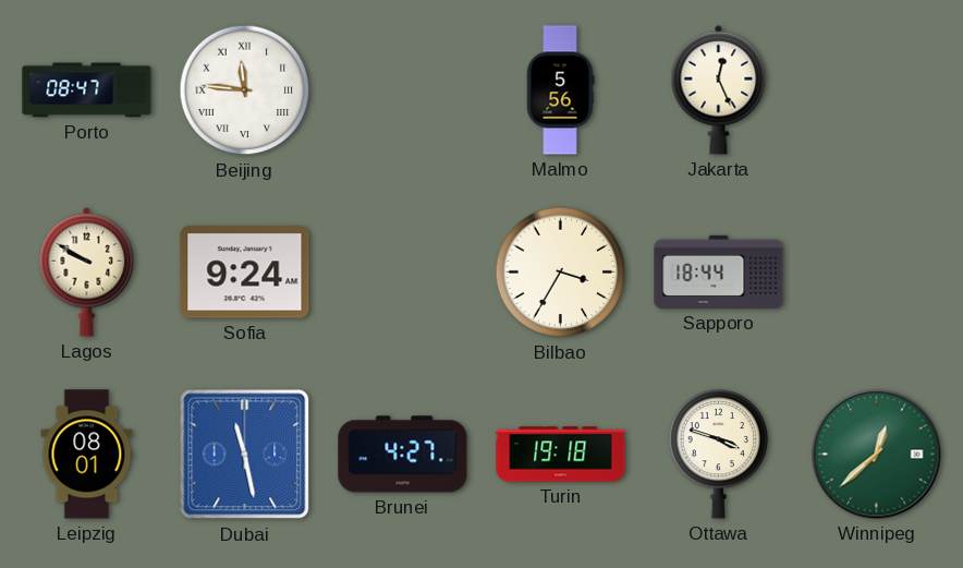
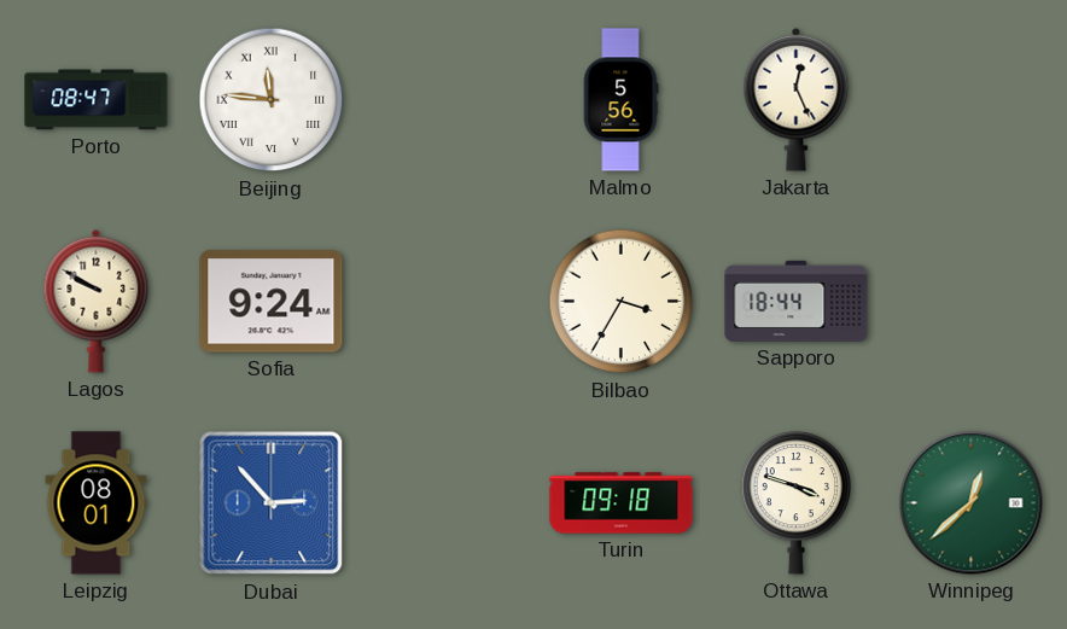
Dubai: 11:28 -> 2:53 (272, 503)
Brunei: 4:27 -> none (403, 455)
Turin: 19:18 -> 09:18 (622, 503)
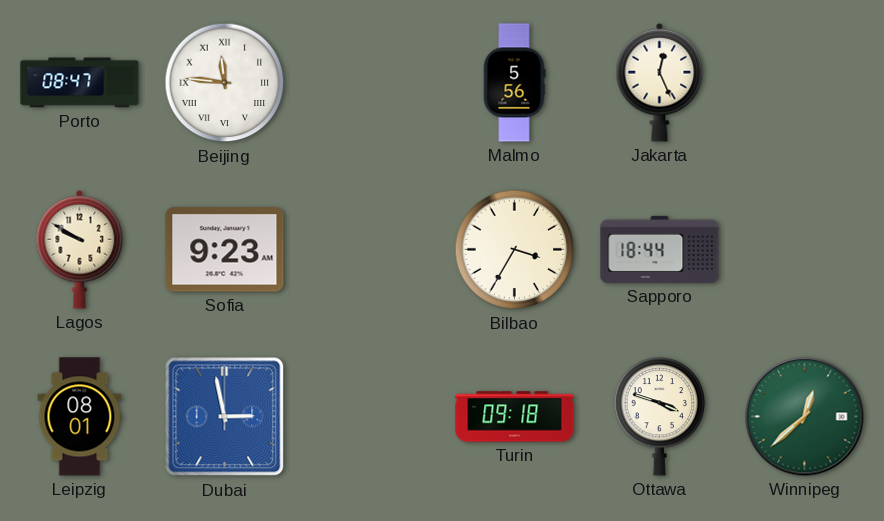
Sofia: 9:24 -> 9:23 (225, 250)
Dubai: 2:53 -> 2:58 (225, 417)
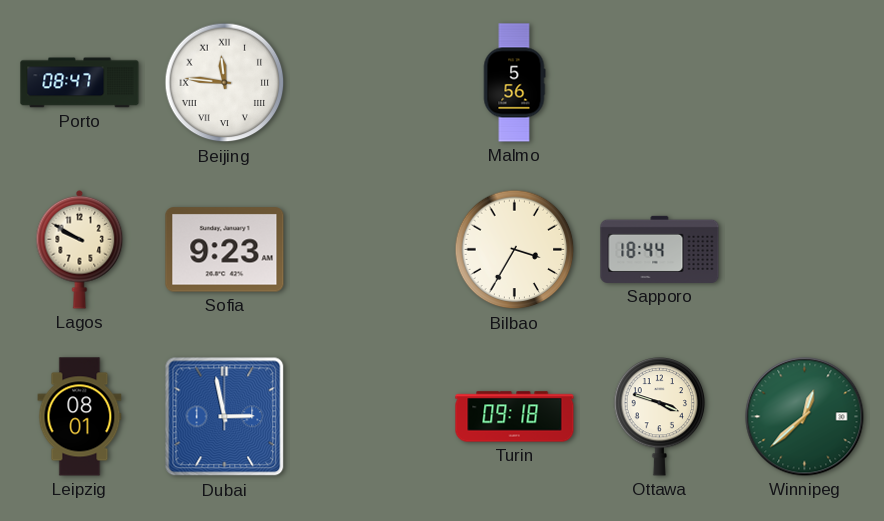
Jakarta: 12:26 -> none (660, 82)
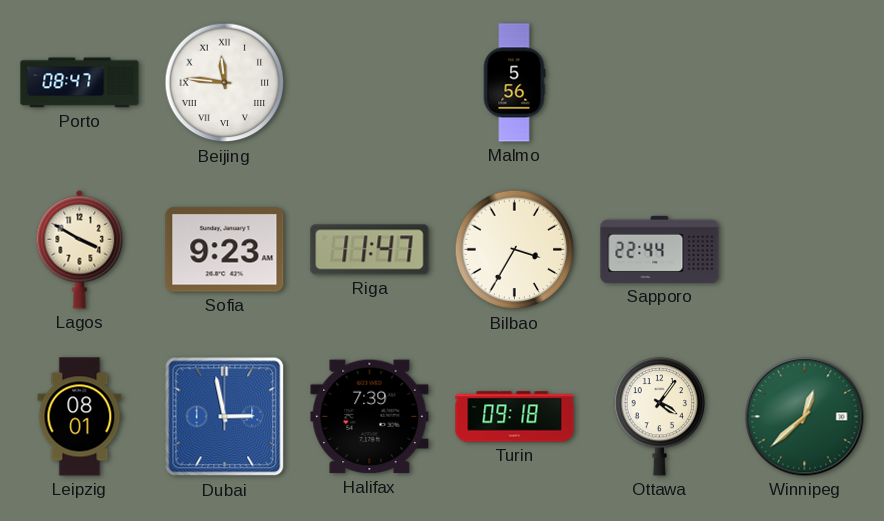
Lagos: 9:50 -> 3:50 (80, 249)
Riga: none -> 11:47 (370, 250)
Sapporo: 18:44 -> 22:44 (660, 249)
Halifax: none -> 7:39 (370, 417)
Ottawa: 3:48 -> 4:06 (660, 416)
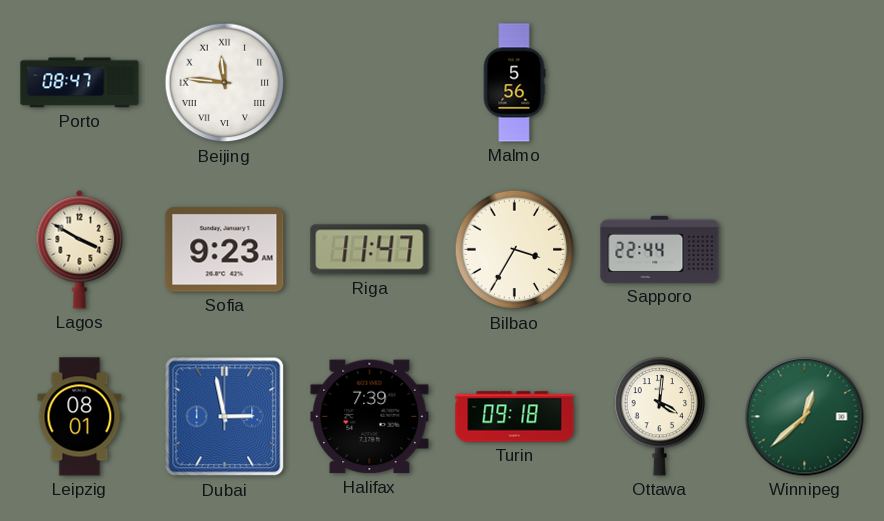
Ottawa: 4:06 -> 4:01 (660, 416)
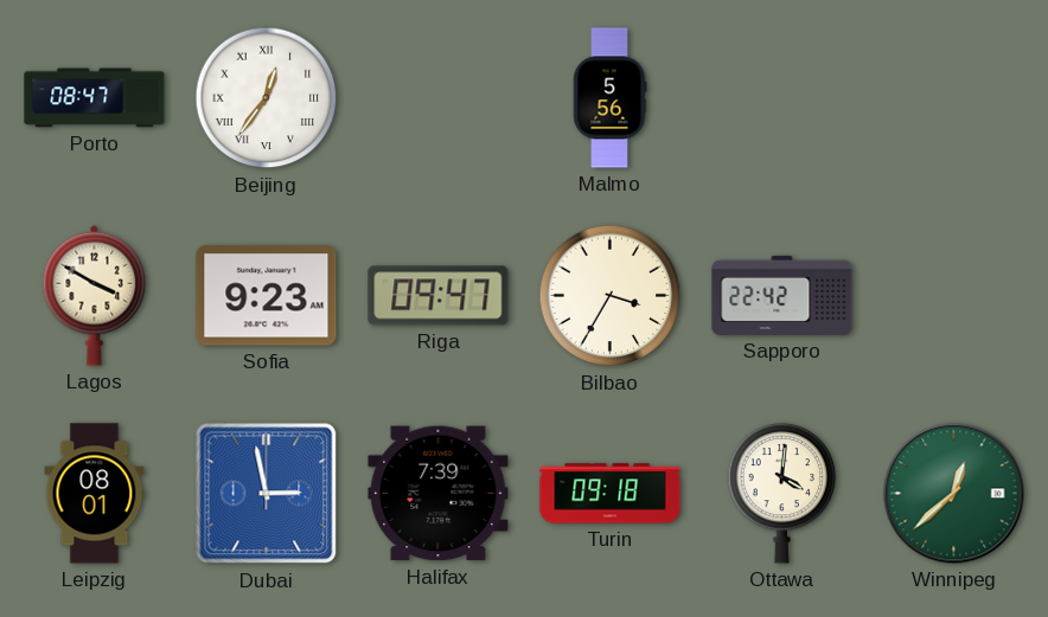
Beijing: 11:46 -> 12:36 (267, 98)
Riga: 11:47 -> 09:47 (439, 296)
Sapporo: 22:44 -> 22:42 (782, 295)
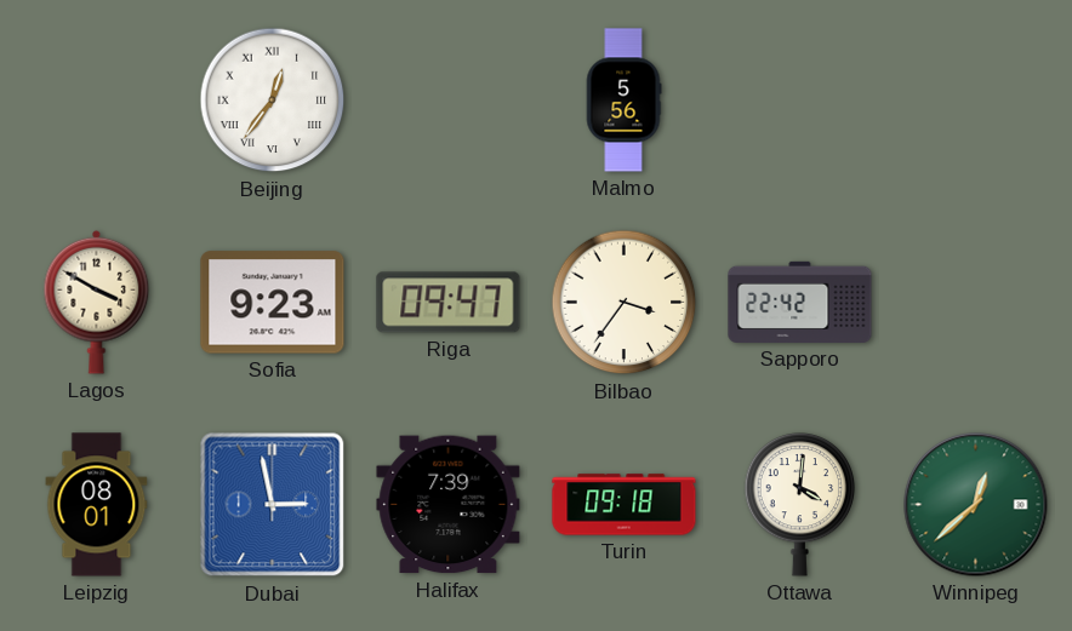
Porto: 08:47 -> none (95, 98)
Bilbao: 3:35 -> 3:36 (625, 303)
